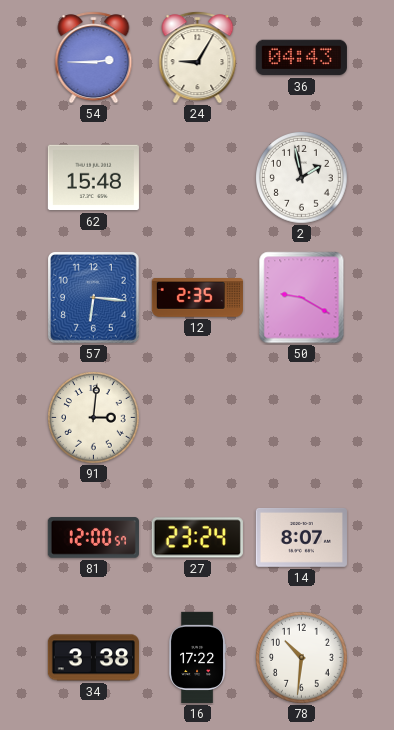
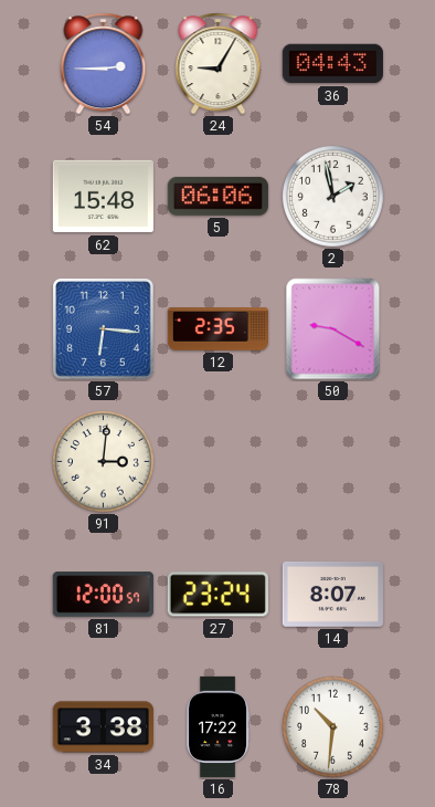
5: none -> 06:06 (217, 196)
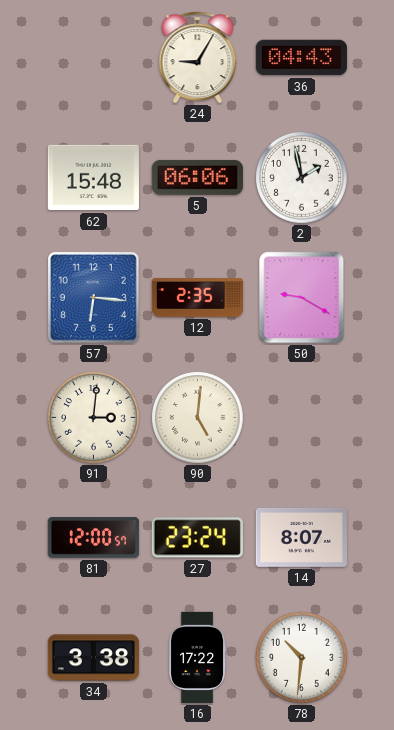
54: 2:45 -> none (104, 64)
90: none -> 5:01 (198, 418)
